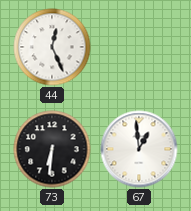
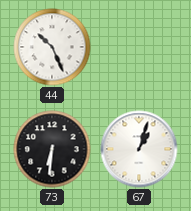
44: 12:26 -> 10:26 (52, 47)
67: 12:59 -> 1:03 (139, 149)
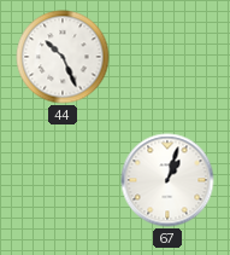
73: 6:31 -> none (52, 149)
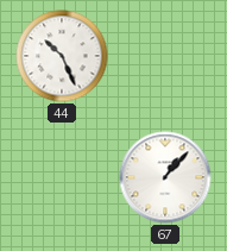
67: 1:03 -> 1:07 (165, 177)
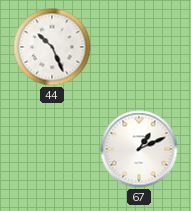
67: 1:07 -> 1:11 (139, 149)
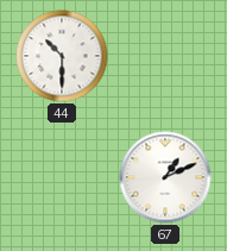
44: 10:26 -> 10:30 (62, 56)
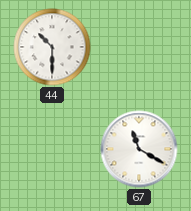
67: 1:11 -> 11:20 (139, 149)
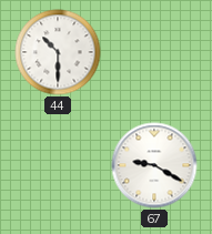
67: 11:20 -> 9:20 (154, 165)
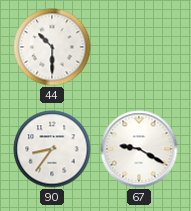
90: none -> 8:36 (52, 149)
